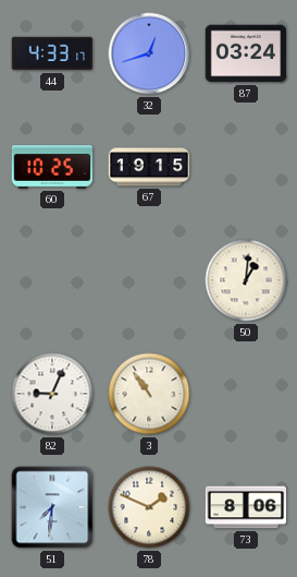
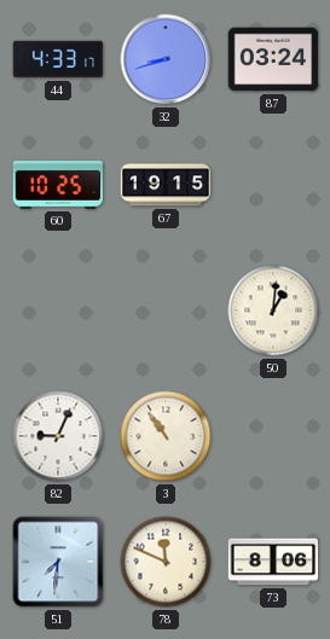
32: 12:42 -> 8:42 (166, 59)
78: 1:49 -> 11:49 (166, 562)
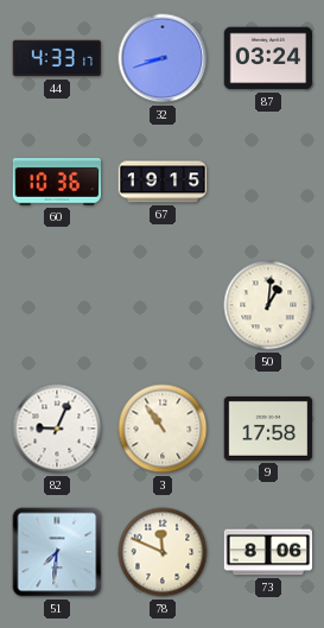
60: 10:25 -> 10:36 (57, 182)
9: none -> 17:58 (268, 429)
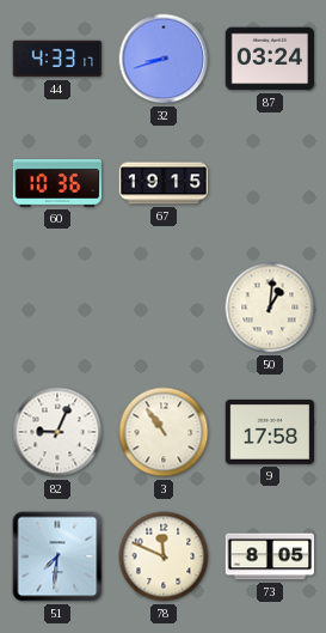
73: 8:06 -> 8:05 (270, 556)
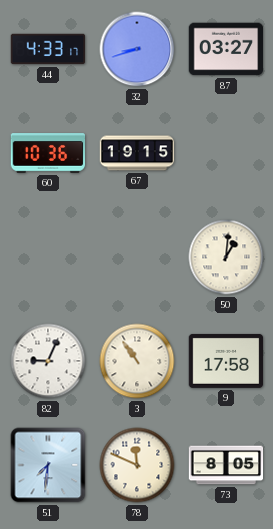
87: 03:24 -> 03:27 (226, 49)
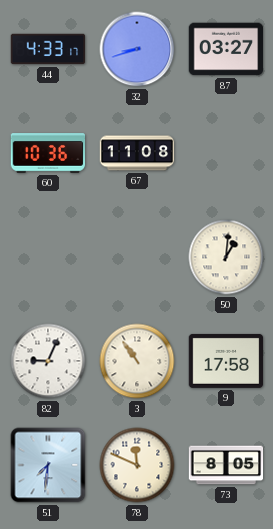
67: 19:15 -> 11:08 (137, 153)
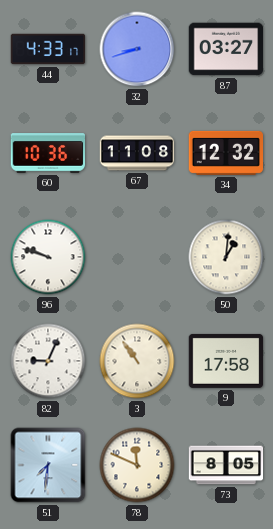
34: none -> 12:32 (226, 153)
96: none -> 9:48 (48, 257)
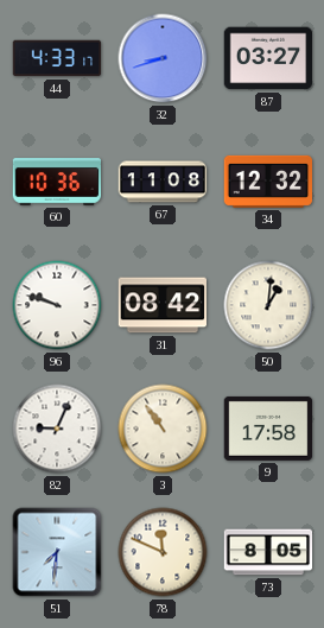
31: none -> 08:42 (163, 305)
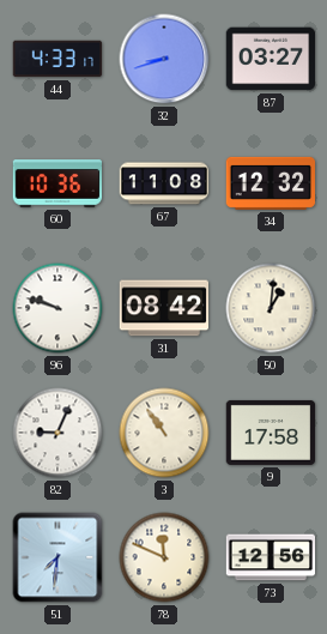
73: 8:05 -> 12:56 (271, 557)
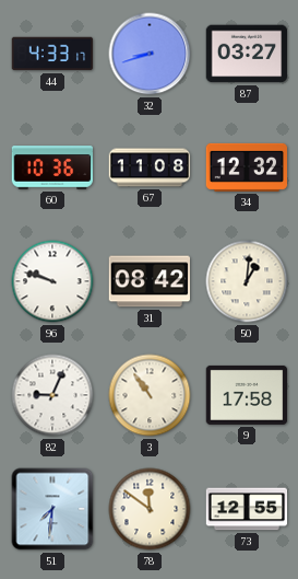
78: 11:49 -> 11:51 (150, 509)
73: 12:56 -> 12:55 (247, 509)
